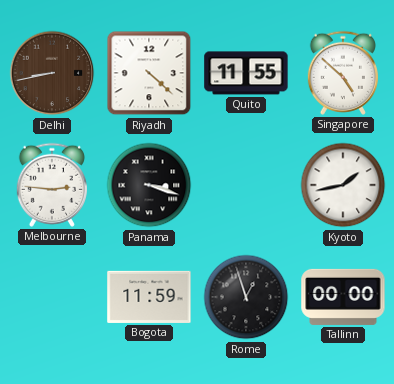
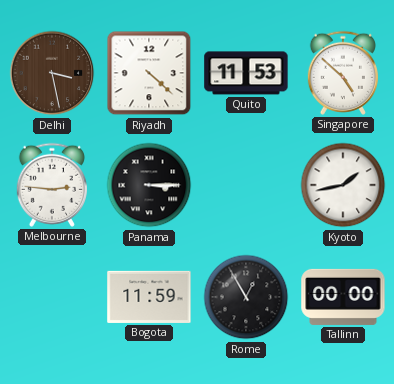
Delhi: 8:43 -> 3:28 (52, 73)
Quito: 11:55 -> 11:53 (246, 73)
Panama: 3:18 -> 3:15 (149, 185)
Rome: 12:57 -> 12:55 (246, 297)
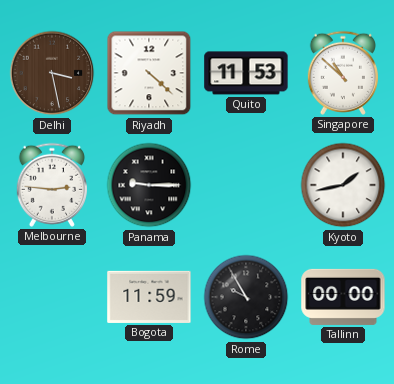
Singapore: 4:52 -> 10:52 (343, 73)
Panama: 3:15 -> 9:15 (149, 185)
Rome: 12:55 -> 9:55 (246, 297)
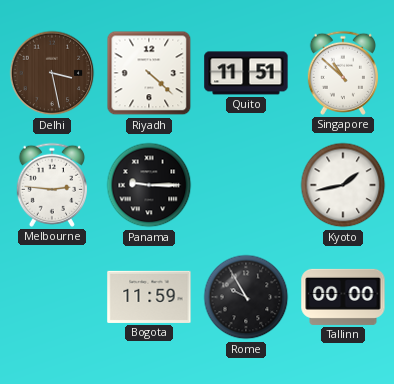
Quito: 11:53 -> 11:51 (246, 73)
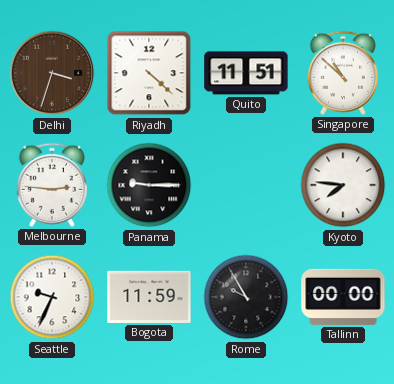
Delhi: 3:28 -> 3:33 (52, 73)
Kyoto: 1:43 -> 7:46 (343, 185)
Seattle: none -> 9:34 (52, 297)
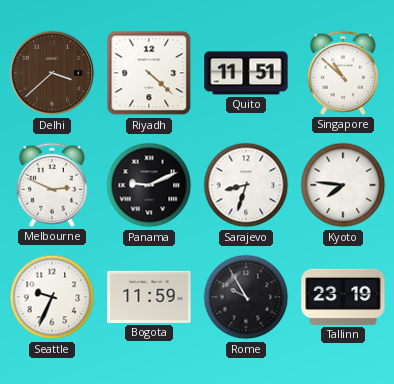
Delhi: 3:33 -> 3:38 (52, 73)
Melbourne: 2:46 -> 2:49 (52, 185)
Panama: 9:15 -> 9:11 (149, 185)
Sarajevo: none -> 8:33 (246, 185)
Tallinn: 00:00 -> 23:19 (343, 297)
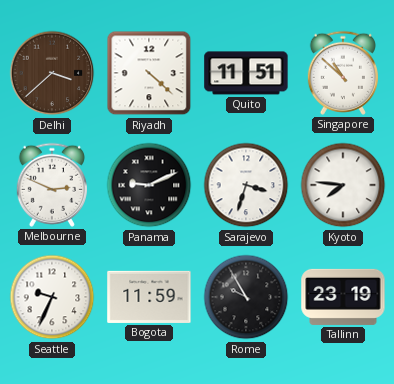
Sarajevo: 8:33 -> 3:33 (246, 185)
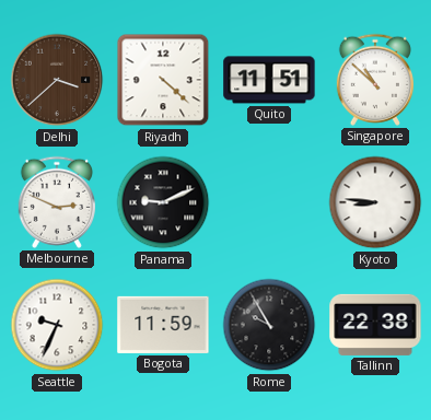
Sarajevo: 3:33 -> none (246, 185)
Kyoto: 7:46 -> 8:46 (375, 202)
Tallinn: 23:19 -> 22:38 (375, 325)
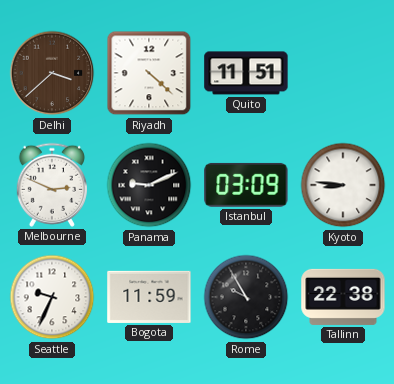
Singapore: 10:52 -> none (375, 80)
Istanbul: none -> 03:09 (246, 185)
